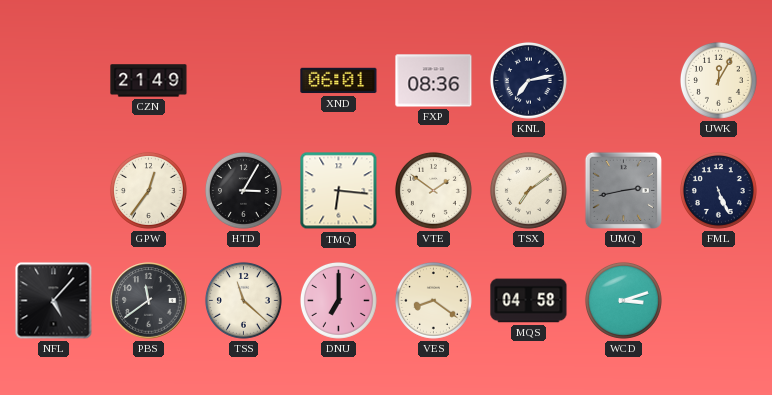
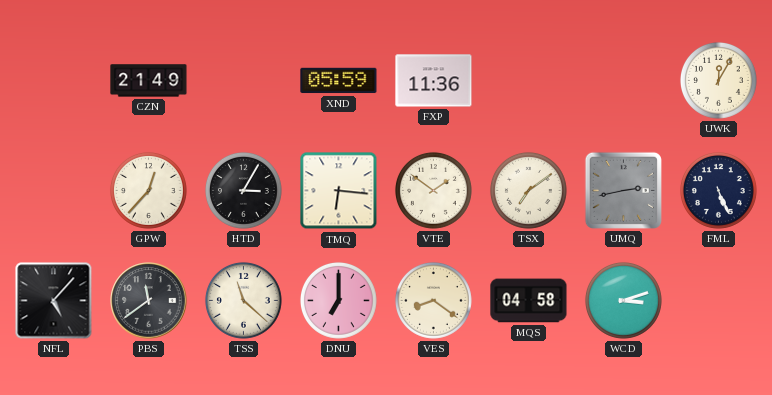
XND: 06:01 -> 05:59 (339, 81)
FXP: 08:36 -> 11:36 (434, 81)
KNL: 7:13 -> none (528, 80)
GPW: 12:36 -> 12:37 (148, 190)
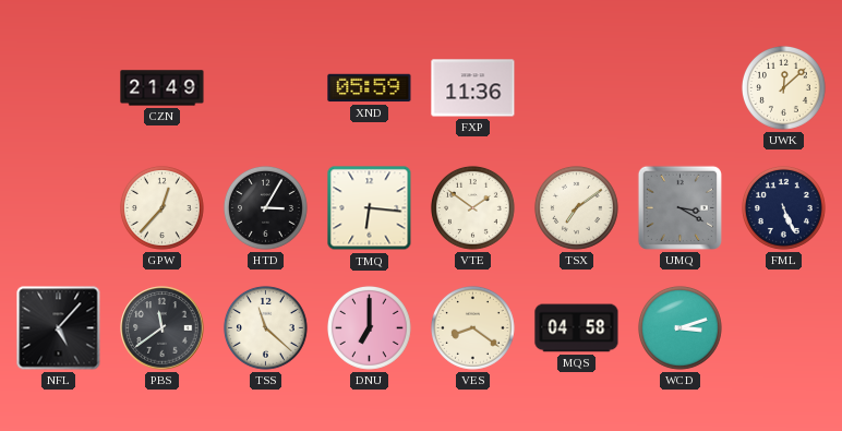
UWK: 12:05 -> 12:08 (783, 87)
UMQ: 2:43 -> 3:20 (679, 207)
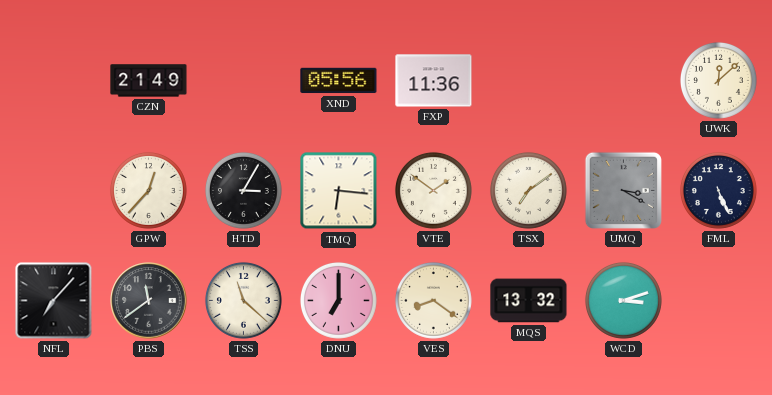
XND: 05:59 -> 05:56 (339, 81)
NFL: 5:07 -> 7:07 (54, 301)
MQS: 04:58 -> 13:32 (529, 301)
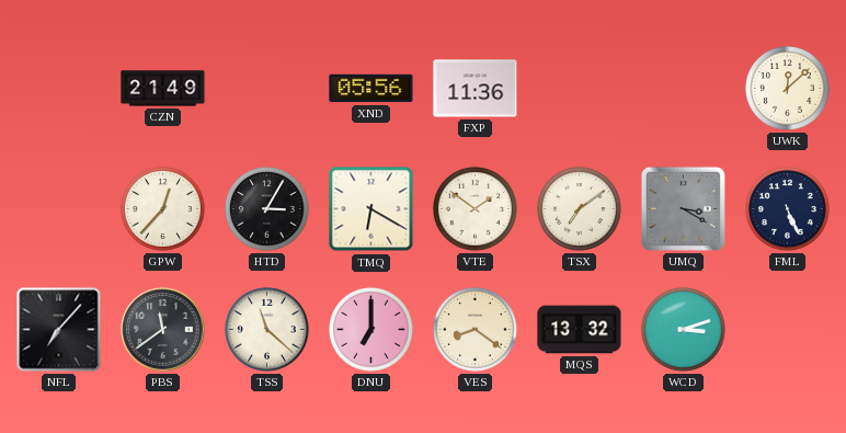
TMQ: 6:16 -> 6:20 (371, 209)
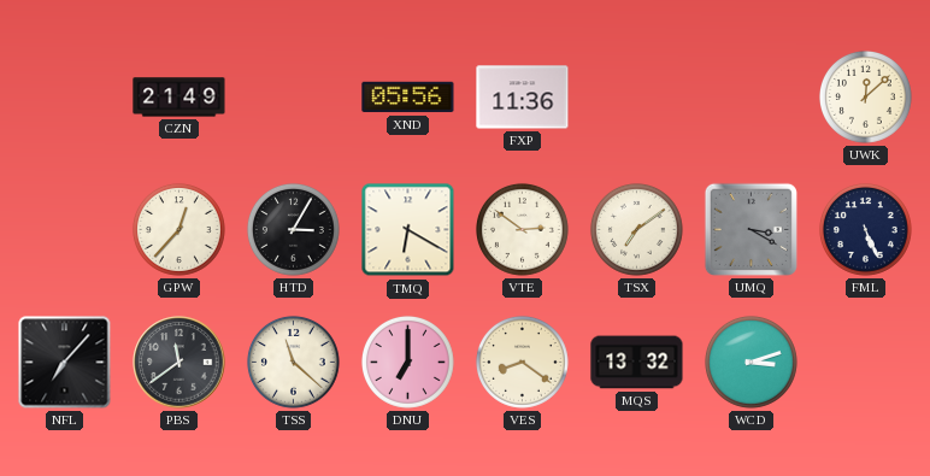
VTE: 1:51 -> 2:51 (522, 229)
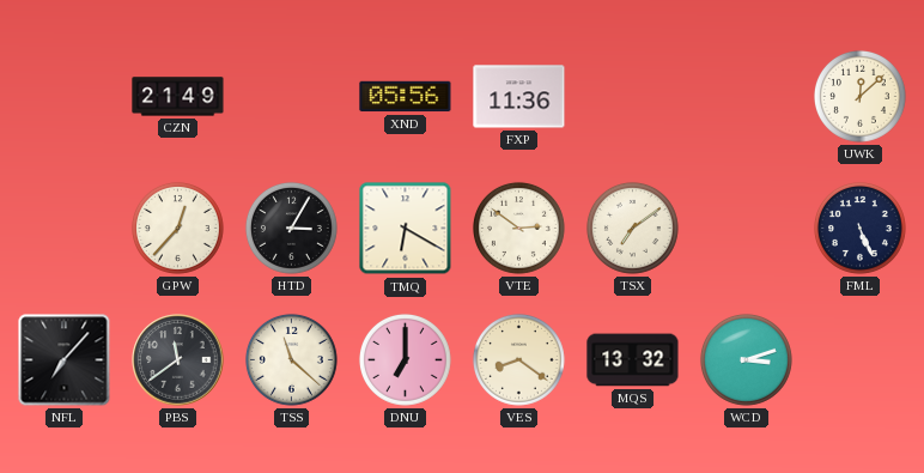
UMQ: 3:20 -> none (751, 229)
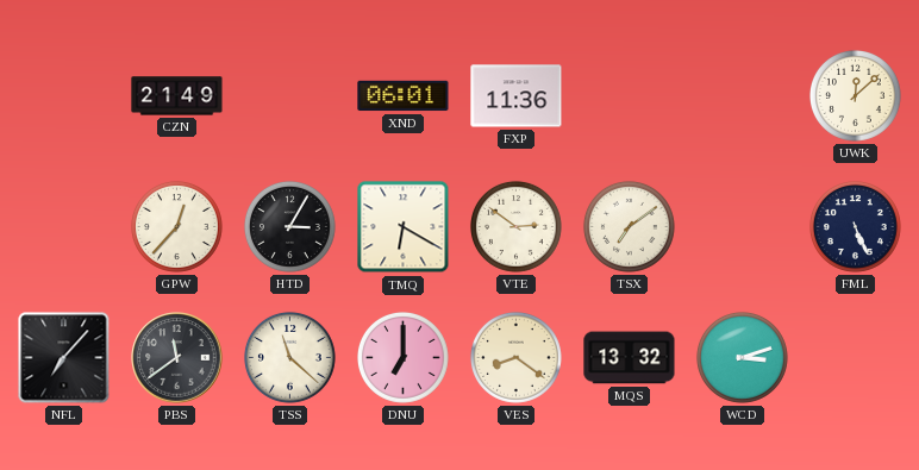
XND: 05:56 -> 06:01 (404, 96)
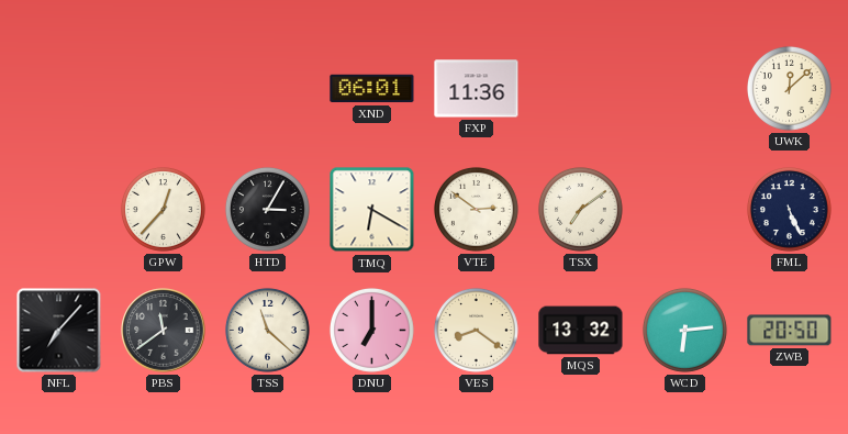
CZN: 21:49 -> none (177, 96)
WCD: 3:12 -> 6:14 (684, 330)
ZWB: none -> 20:50 (790, 331)
